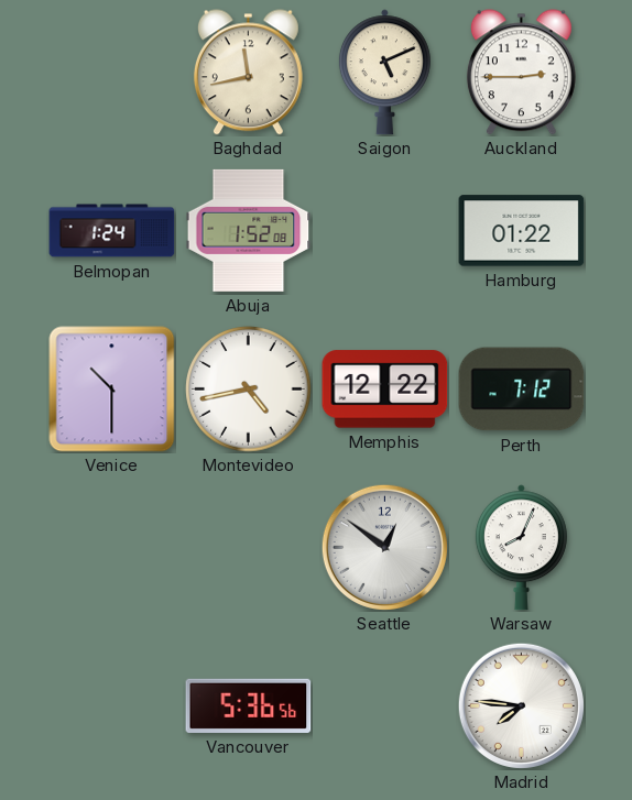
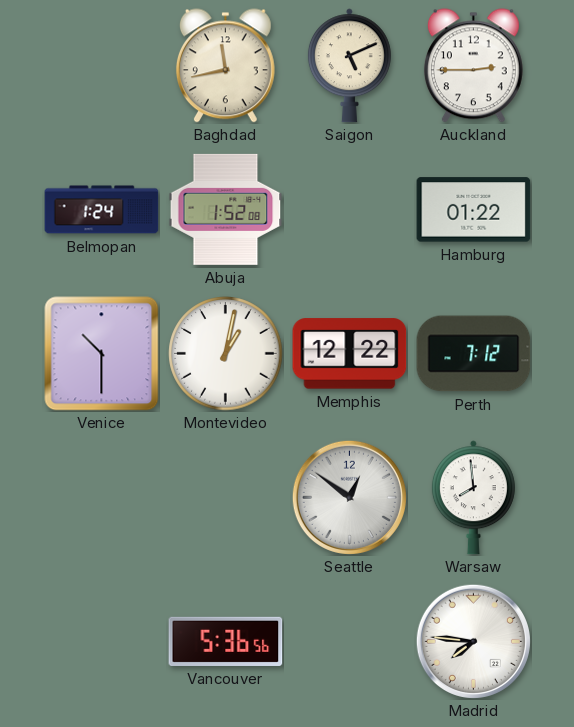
Montevideo: 4:43 -> 1:02 (226, 354)
Warsaw: 8:04 -> 7:59 (473, 498)
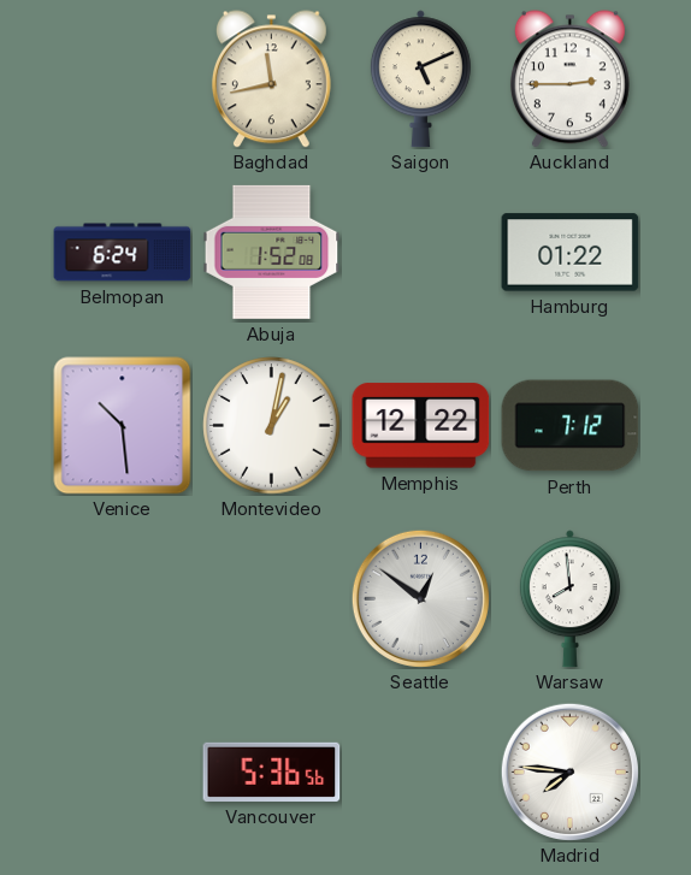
Belmopan: 1:24 -> 6:24 (123, 253)
Venice: 10:30 -> 10:29 (123, 426)
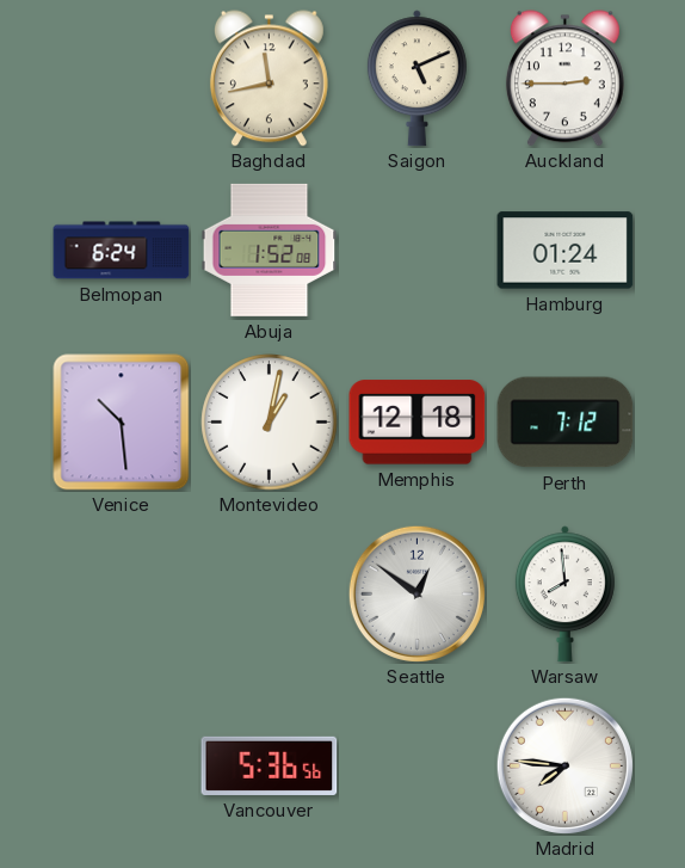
Hamburg: 01:22 -> 01:24 (566, 251)
Memphis: 12:22 -> 12:18 (418, 423)
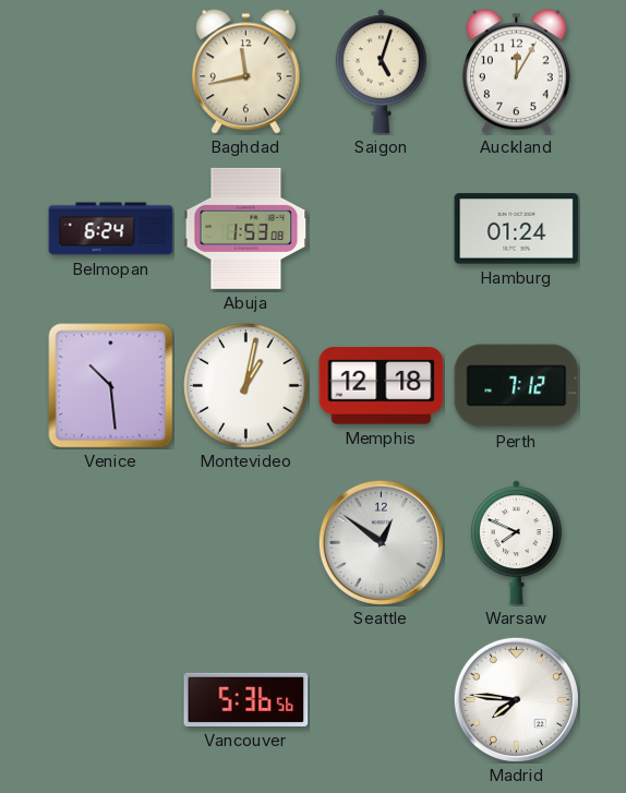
Saigon: 5:11 -> 5:03 (381, 72)
Auckland: 2:45 -> 12:05 (516, 72)
Abuja: 1:52 -> 1:53 (246, 228)
Warsaw: 7:59 -> 7:49 (516, 543)
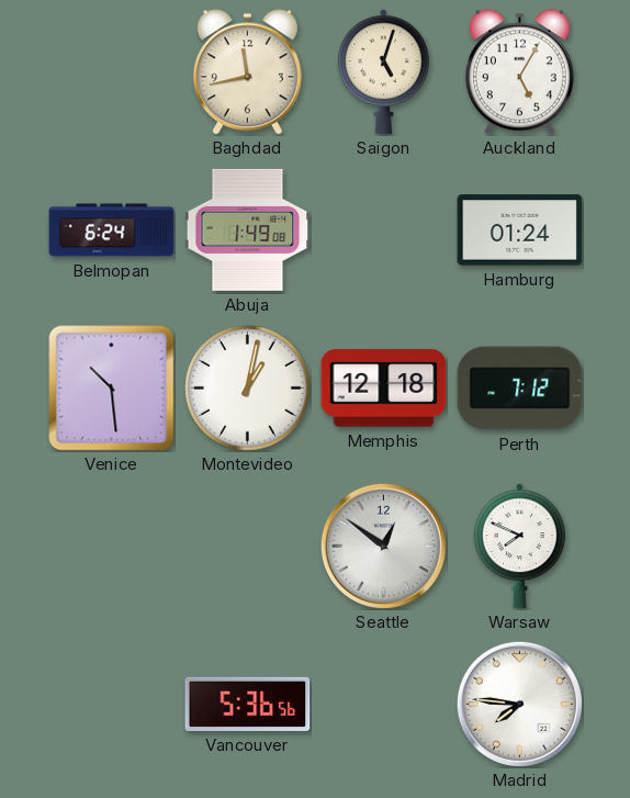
Auckland: 12:05 -> 5:05 (519, 72)
Abuja: 1:53 -> 1:49 (248, 229)
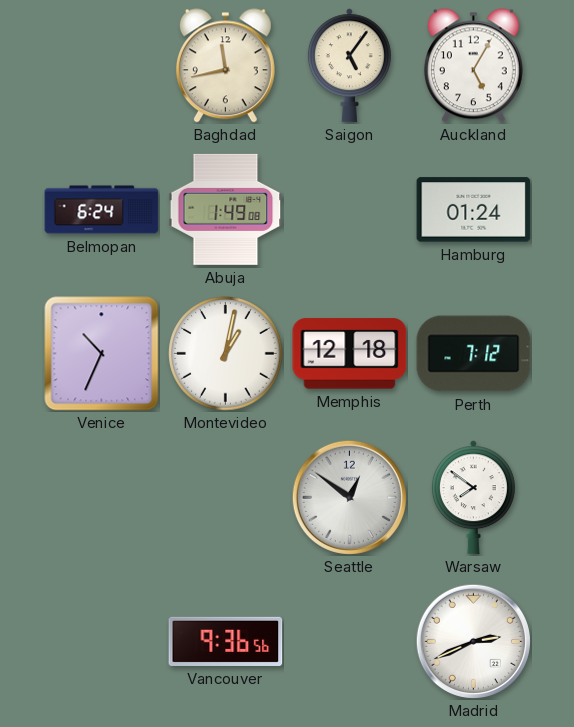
Saigon: 5:03 -> 5:06 (349, 66)
Venice: 10:29 -> 10:34 (102, 354)
Warsaw: 7:49 -> 7:51 (473, 498)
Vancouver: 5:36 -> 9:36 (226, 641)
Madrid: 7:46 -> 2:41 (473, 641)
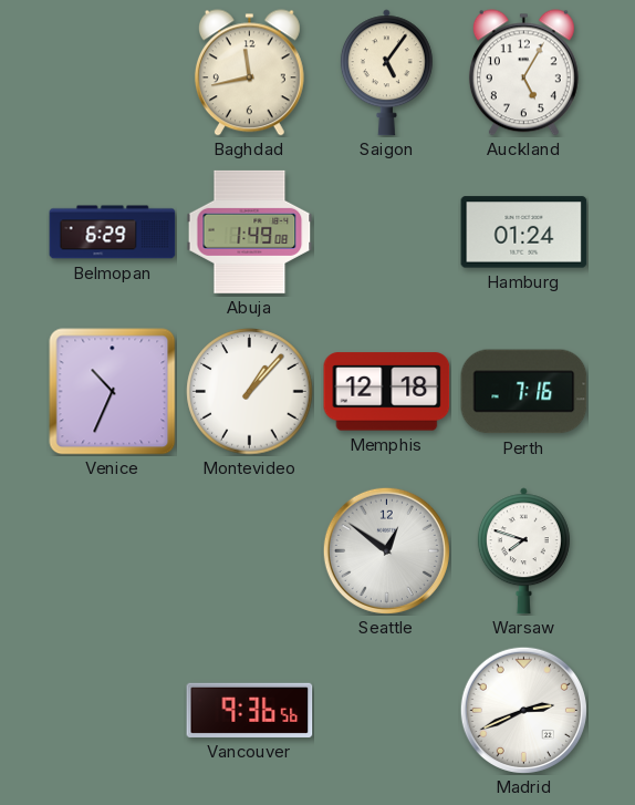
Belmopan: 6:24 -> 6:29 (113, 233)
Montevideo: 1:02 -> 1:07 (250, 392)
Perth: 7:12 -> 7:16 (524, 392)
Warsaw: 7:51 -> 7:48 (523, 551)
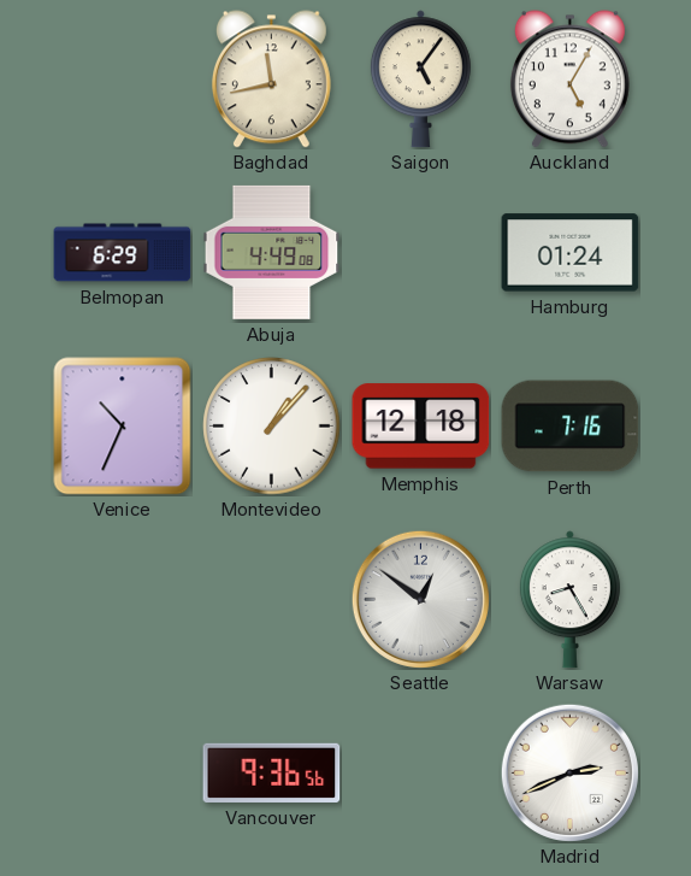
Abuja: 1:49 -> 4:49 (272, 252)
Warsaw: 7:48 -> 8:25 (569, 600)
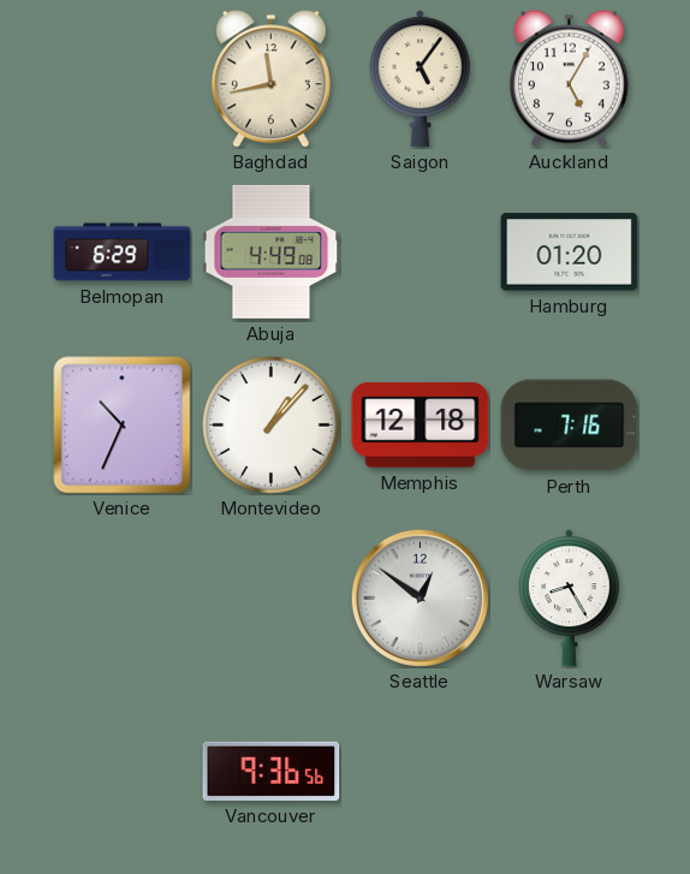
Hamburg: 01:24 -> 01:20 (570, 252)
Madrid: 2:41 -> none (569, 772)
